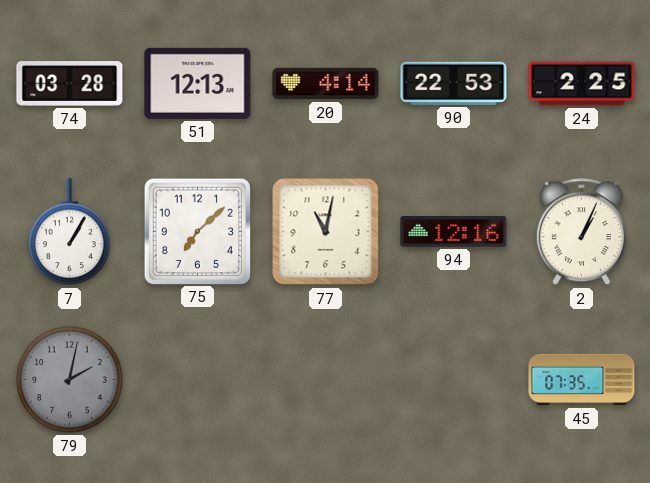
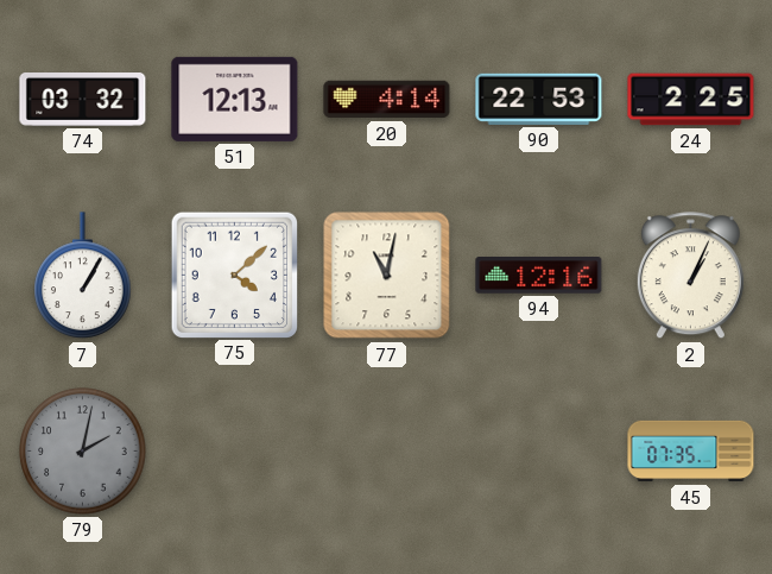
74: 03:28 -> 03:32 (83, 100)
75: 7:08 -> 4:08 (234, 275)
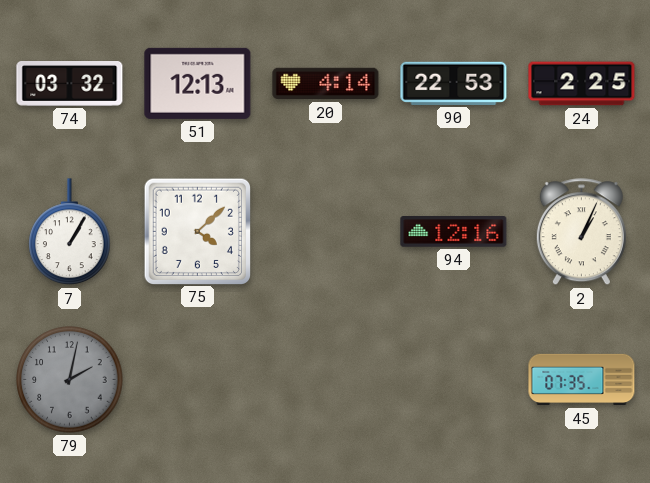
77: 11:02 -> none (387, 276)
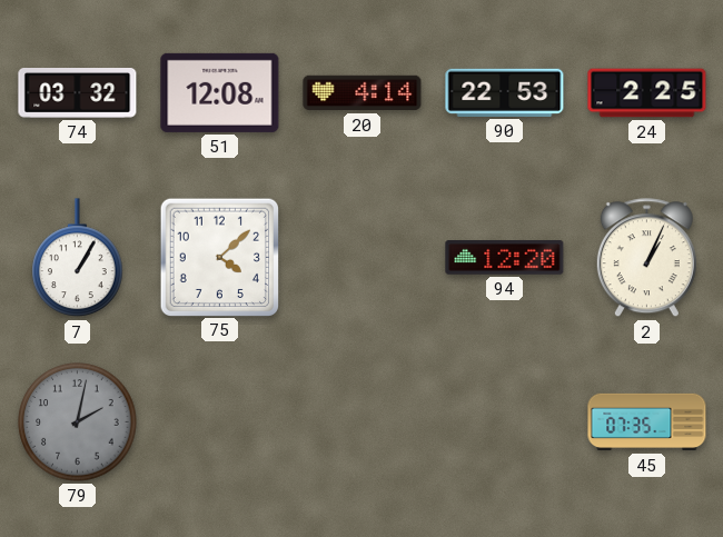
51: 12:13 -> 12:08 (220, 92)
94: 12:16 -> 12:20 (505, 258)
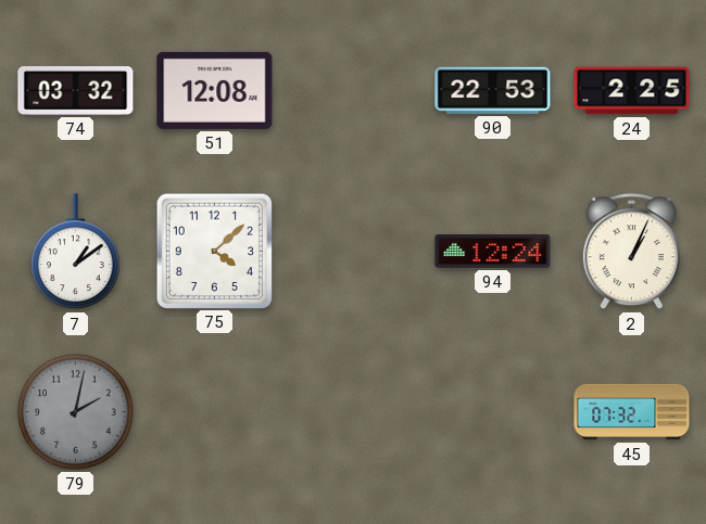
20: 4:14 -> none (363, 93)
7: 1:05 -> 1:09 (76, 252)
94: 12:20 -> 12:24 (493, 252)
45: 07:35 -> 07:32 (632, 412)
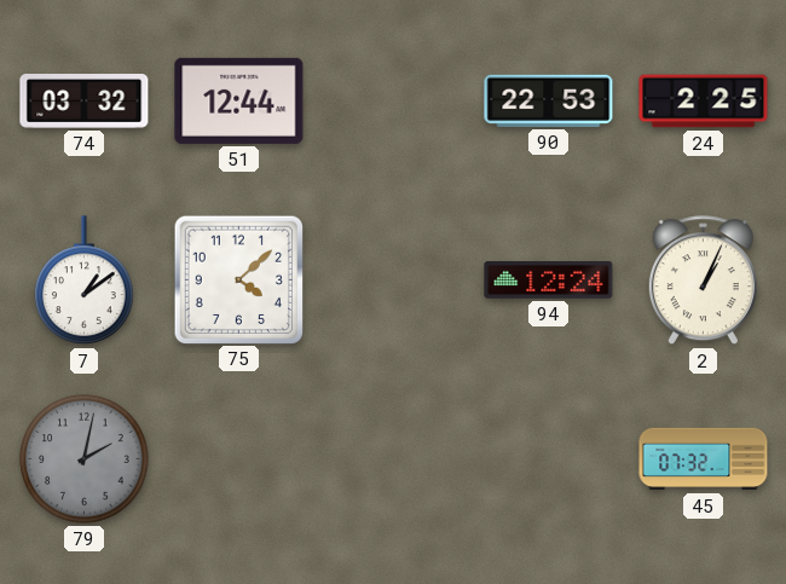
51: 12:08 -> 12:44 (239, 100)
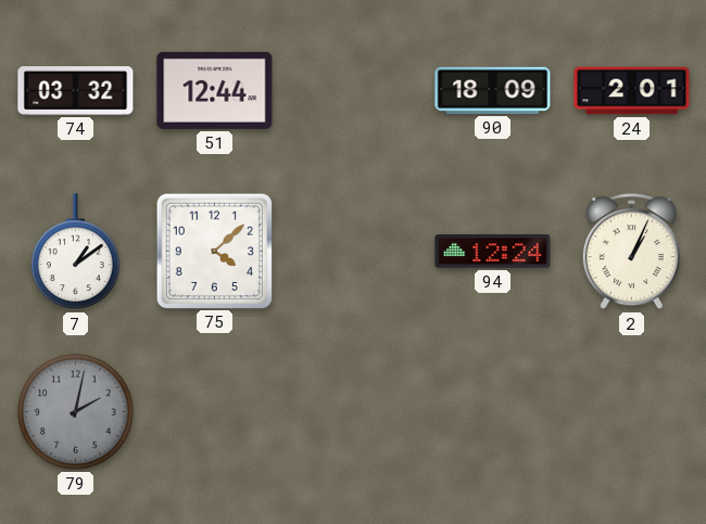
90: 22:53 -> 18:09 (493, 90)
24: 2:25 -> 2:01 (632, 91)
45: 07:32 -> none (704, 459)
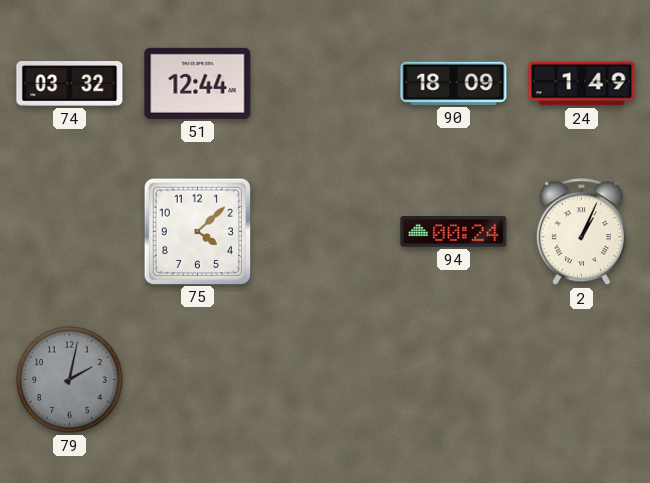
24: 2:01 -> 1:49 (582, 84)
7: 1:09 -> none (76, 252)
94: 12:24 -> 00:24 (454, 232)
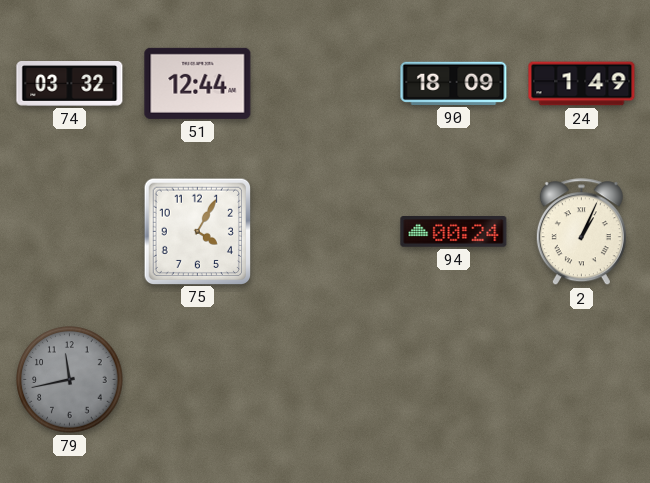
75: 4:08 -> 4:05 (197, 231)
79: 2:02 -> 11:43 (70, 380)
